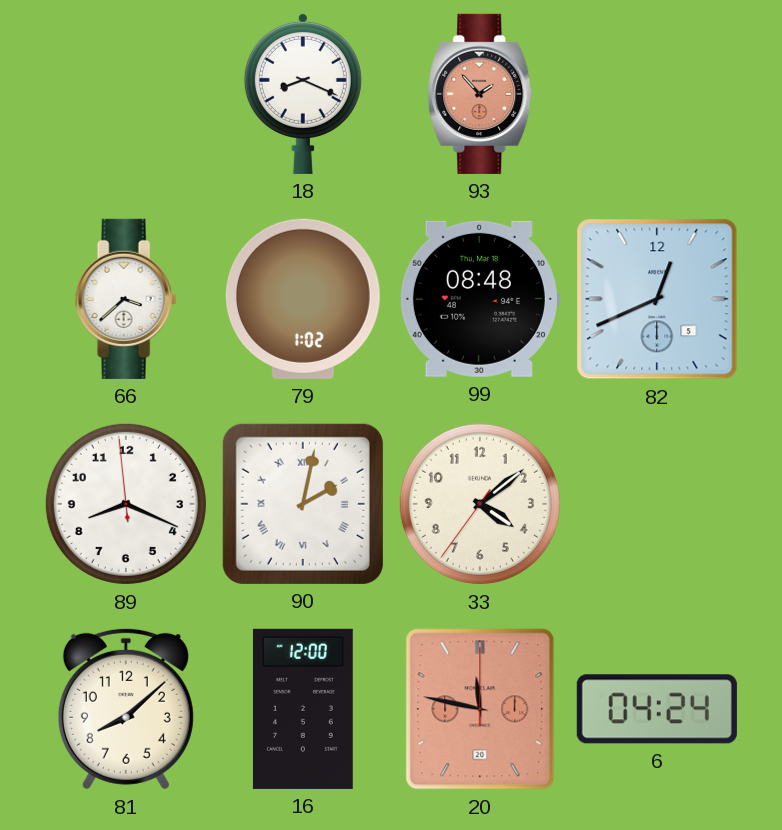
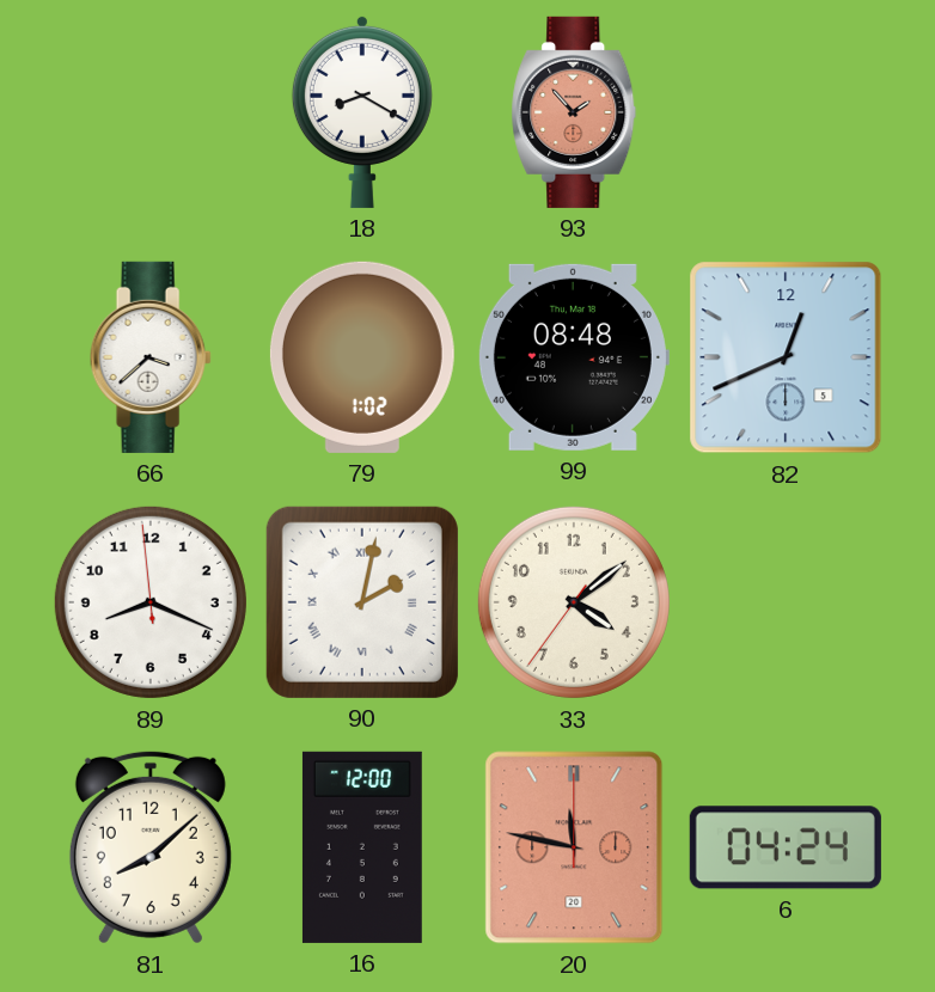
18: 8:19 -> 8:20 (362, 111)
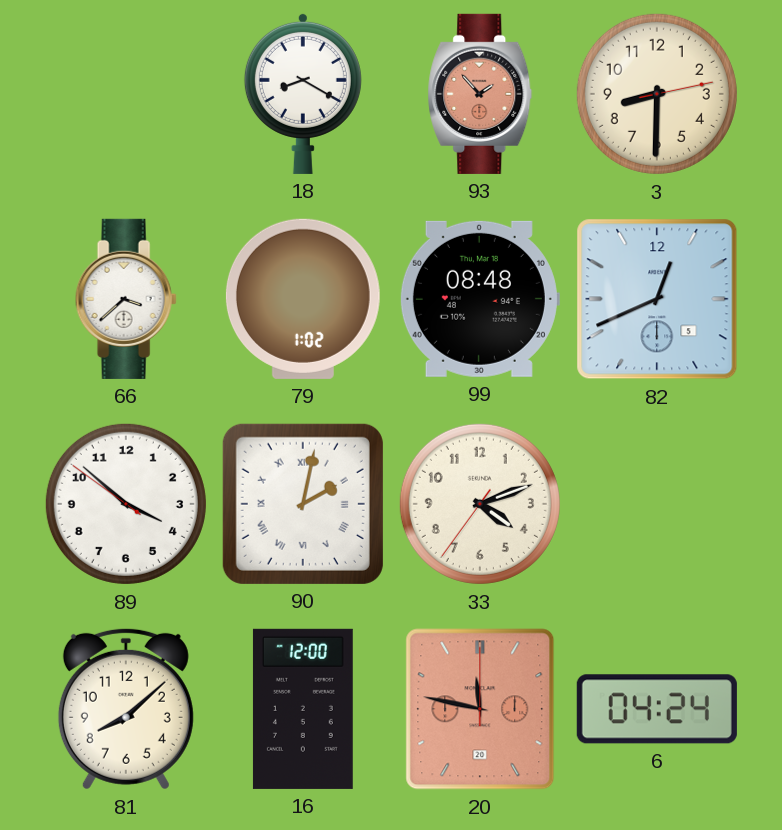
3: none -> 8:30 (657, 94)
89: 8:18 -> 3:51 (126, 504)
33: 4:08 -> 4:11 (480, 504)
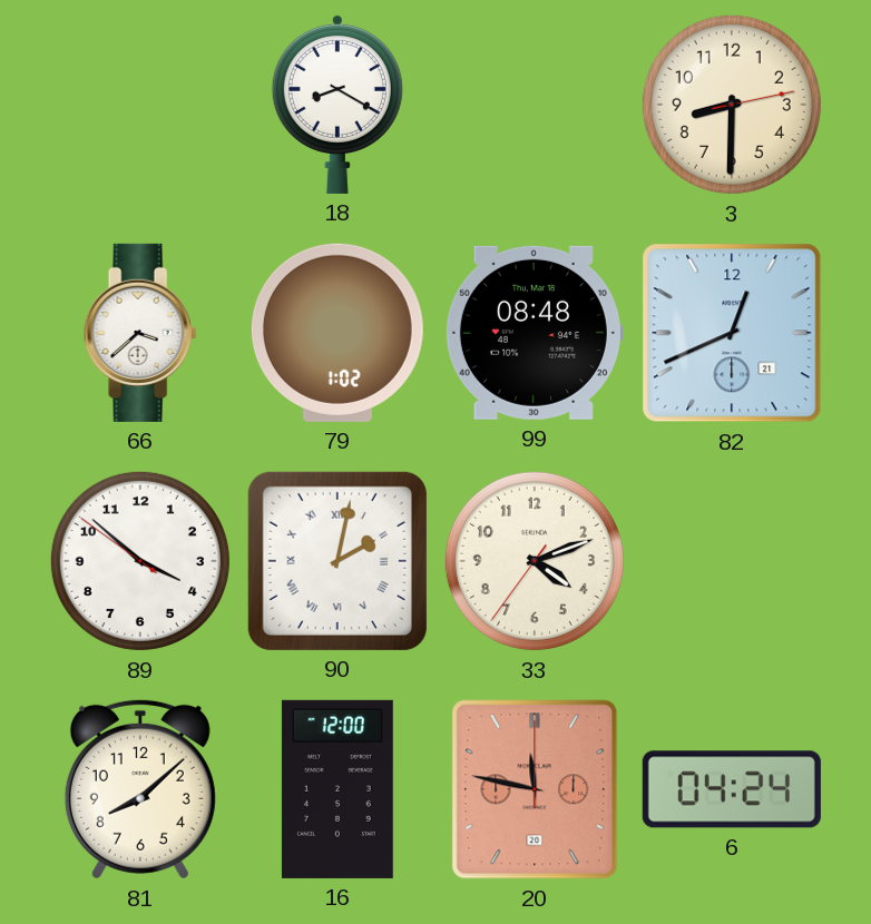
93: 1:53 -> none (480, 94)
82 date: 5 -> 21 (732, 333)
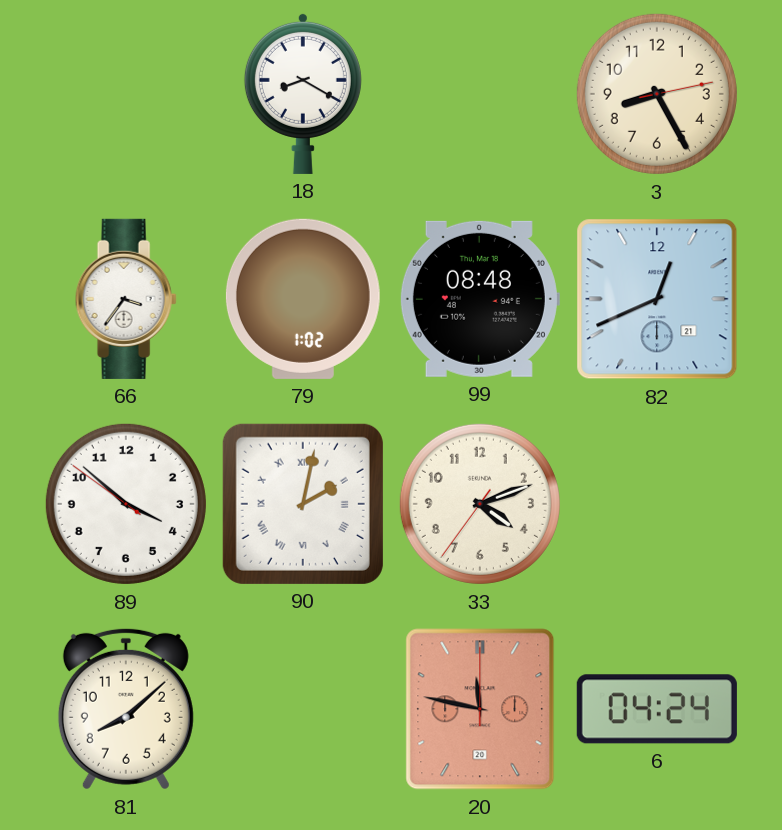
3: 8:30 -> 8:25 (657, 94)
66: 3:38 -> 3:36 (126, 299)
16: 12:00 -> none (337, 789)
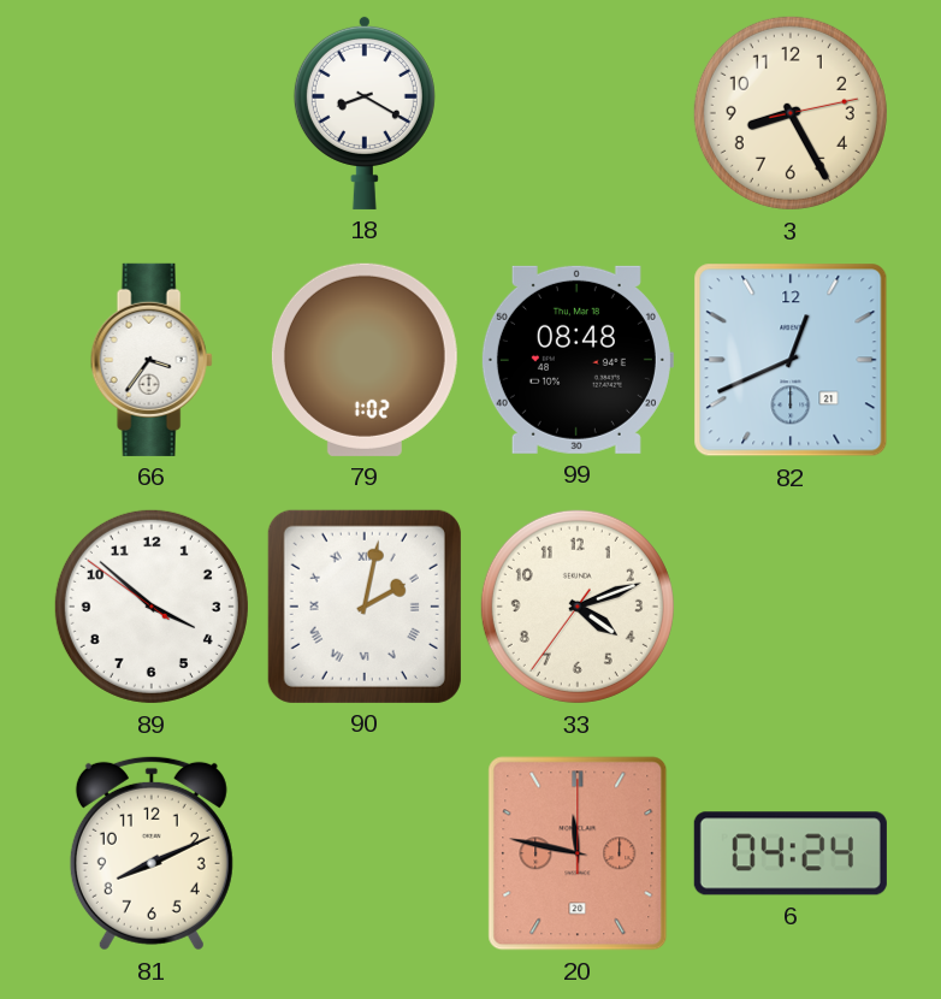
81: 8:08 -> 8:11 (152, 853)
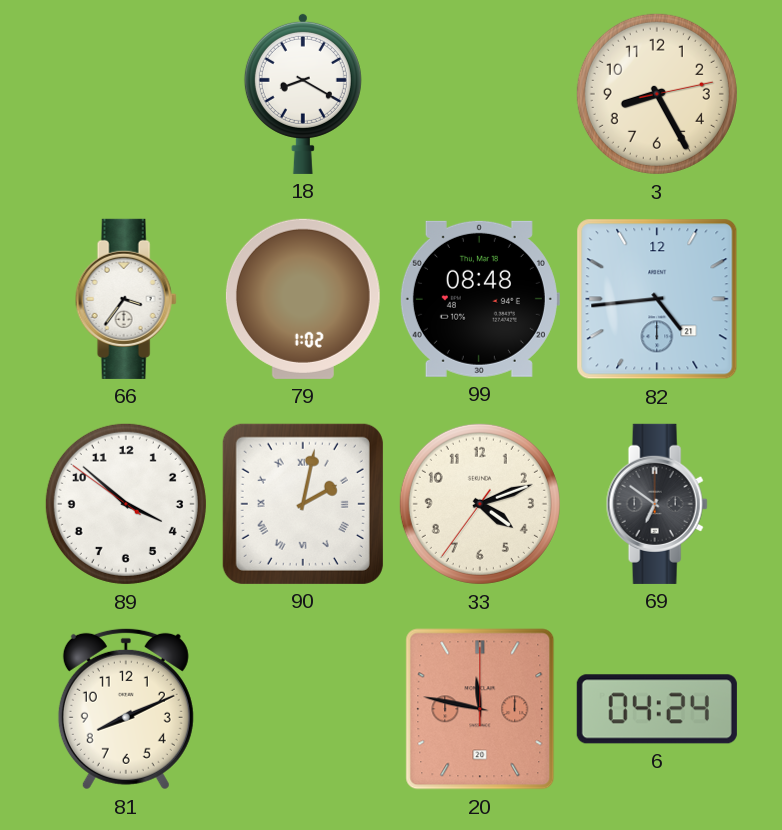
82: 12:41 -> 4:44 (657, 299)
69: none -> 6:51 (657, 504)
